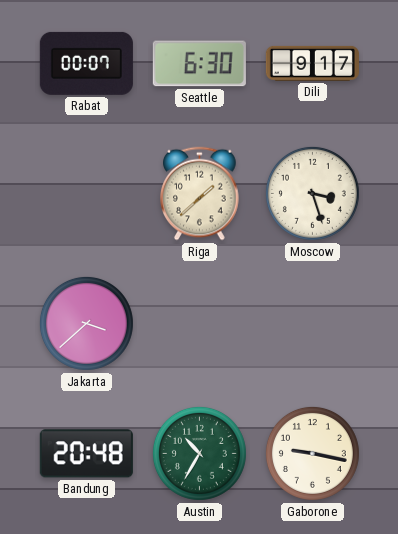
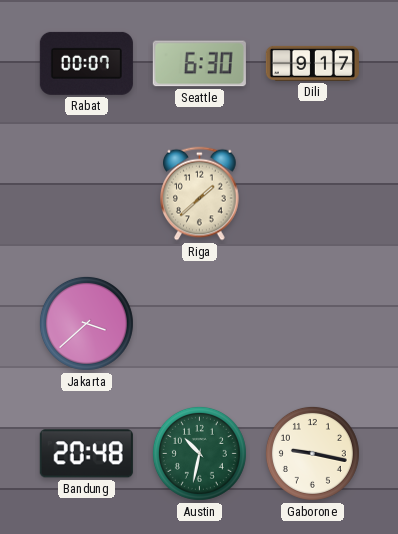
Moscow: 3:27 -> none (312, 193)
Austin: 10:35 -> 10:32 (199, 453)
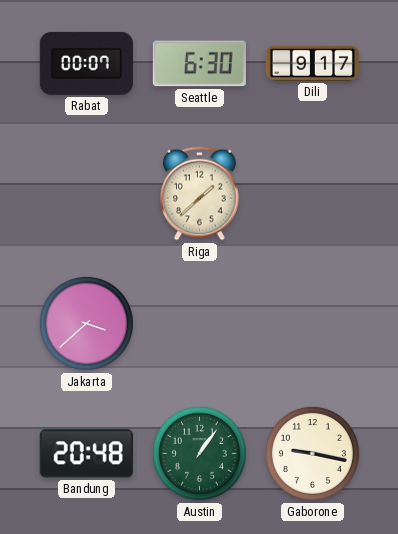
Austin: 10:32 -> 1:06 (199, 453)
